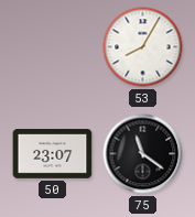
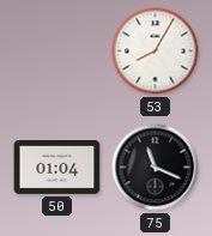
50: 23:07 -> 01:04 (57, 168)
75: 11:21 -> 11:19 (156, 168)
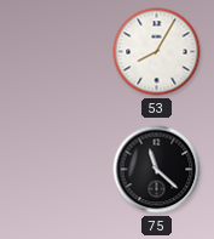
50: 01:04 -> none (57, 168)
75: 11:19 -> 11:22 (157, 170)
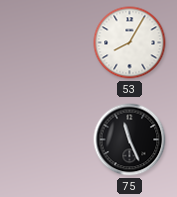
75: 11:22 -> 11:26 (130, 140)
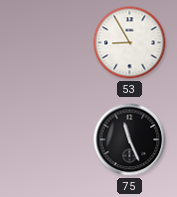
53: 8:05 -> 8:55 (130, 43)
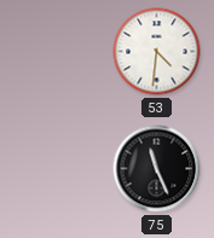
53: 8:55 -> 4:31 (157, 52)
